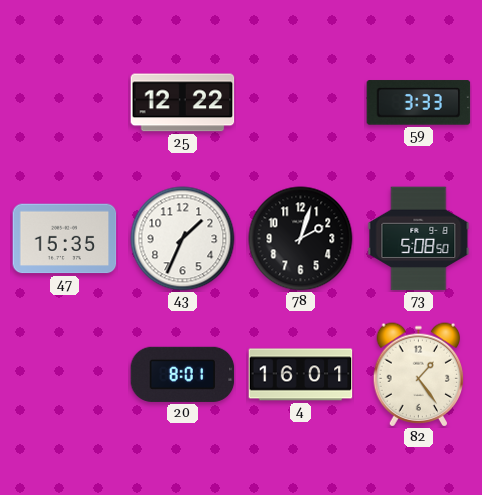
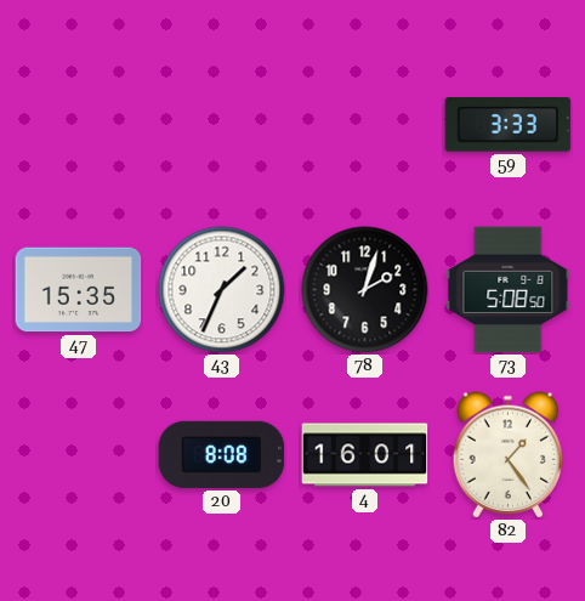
25: 12:22 -> none (183, 103)
20: 8:01 -> 8:08 (222, 454)
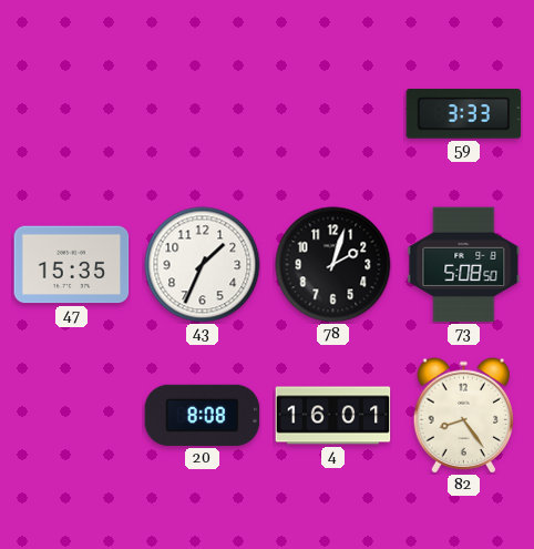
82: 1:24 -> 8:24 (464, 416)
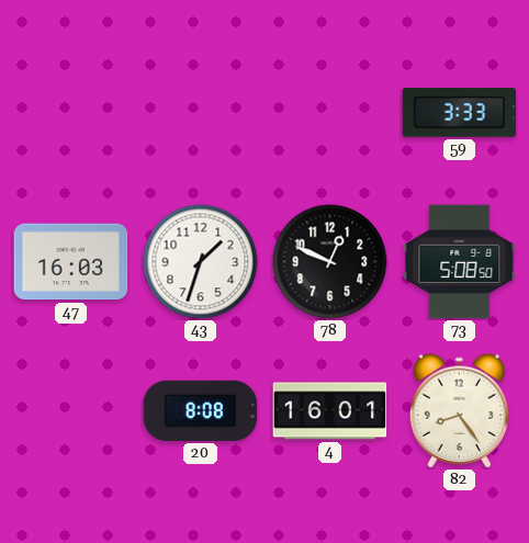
47: 15:35 -> 16:03 (71, 262)
43: 1:34 -> 1:33 (201, 262)
78: 2:03 -> 12:49 (330, 262)
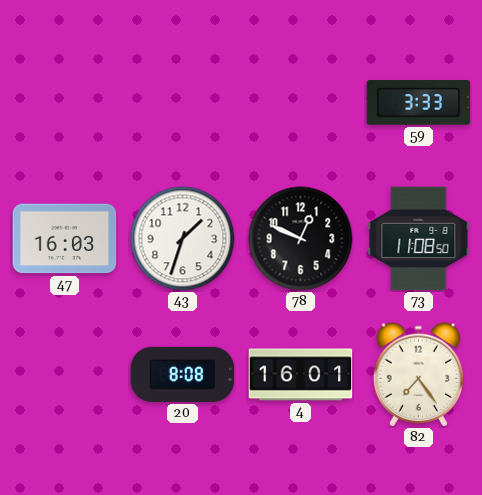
73: 5:08 -> 11:08 (419, 239)
82: 8:24 -> 7:24 (419, 375)
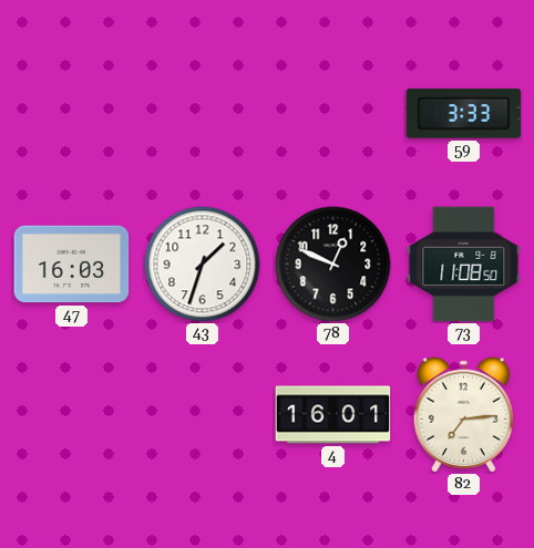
20: 8:08 -> none (183, 374)
82: 7:24 -> 7:14 (464, 415)
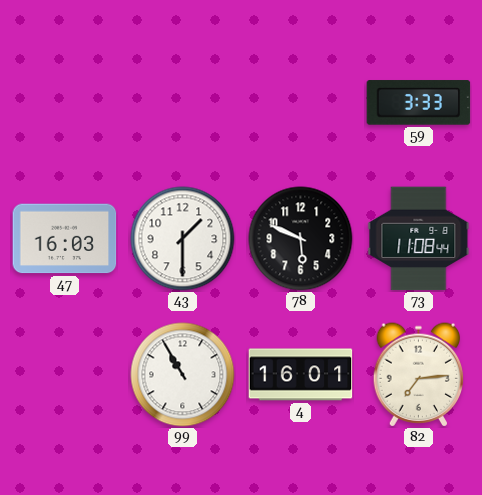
43: 1:33 -> 1:30 (183, 239)
78: 12:49 -> 5:49 (301, 239)
73: 11:08:50 -> 11:08:44 (419, 239)
99: none -> 10:55 (183, 375)
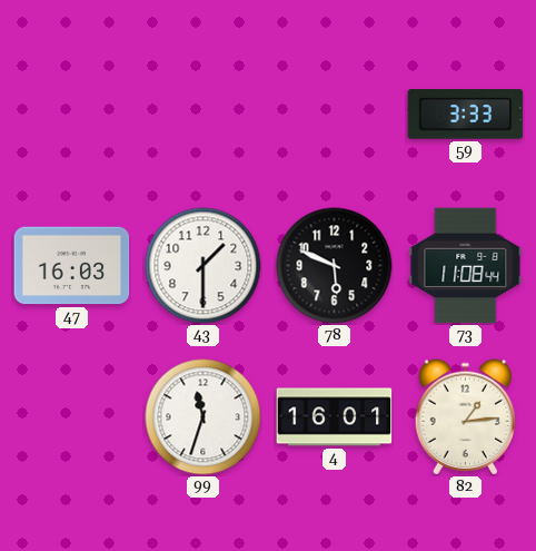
99: 10:55 -> 11:33 (204, 417)
82: 7:14 -> 1:14 (466, 417)
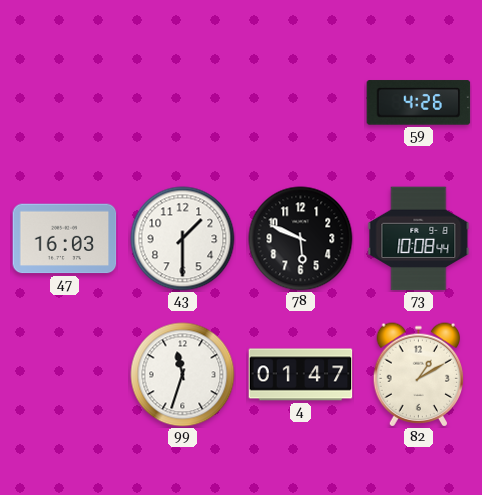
59: 3:33 -> 4:26 (419, 103)
73: 11:08 -> 10:08 (419, 239)
4: 16:01 -> 01:47 (301, 375)
82: 1:14 -> 1:10 (419, 375)
